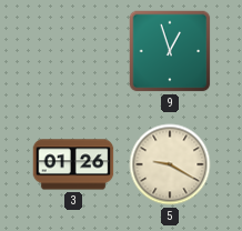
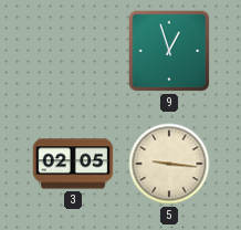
3: 01:26 -> 02:05 (73, 164)
5: 9:20 -> 9:16 (169, 164)
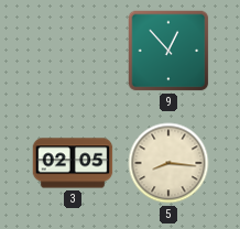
9: 12:57 -> 12:53 (168, 51)
5: 9:16 -> 8:16 (168, 163)
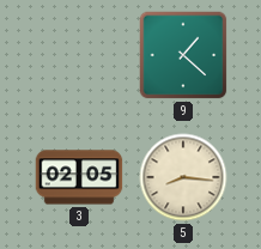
9: 12:53 -> 1:22 (183, 55)
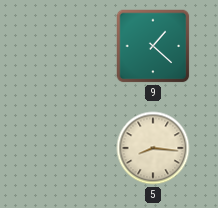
3: 02:05 -> none (79, 177)
